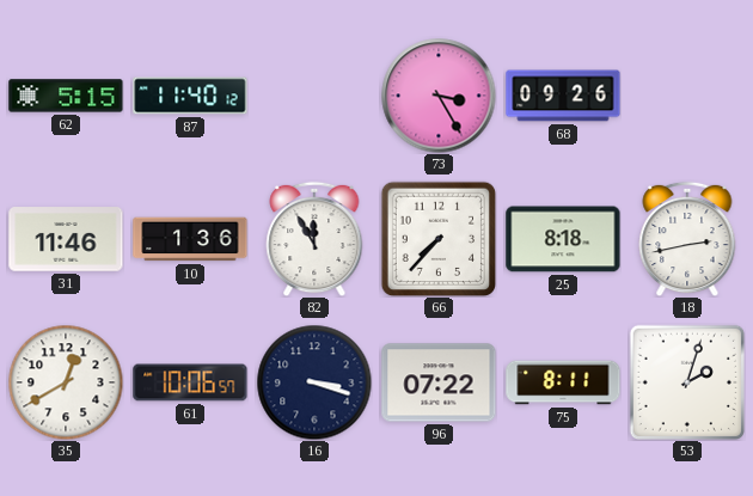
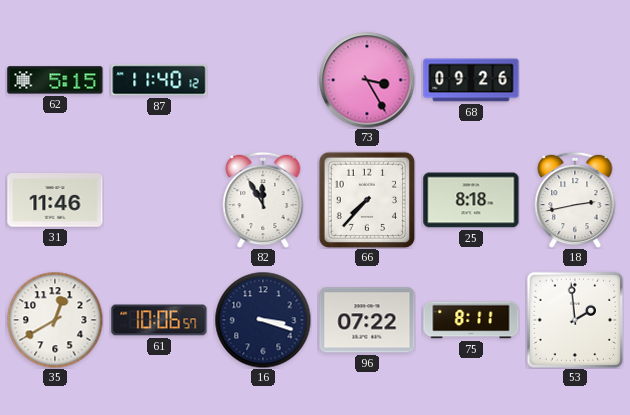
10: 1:36 -> none (190, 239)
53: 2:03 -> 1:59 (574, 319)
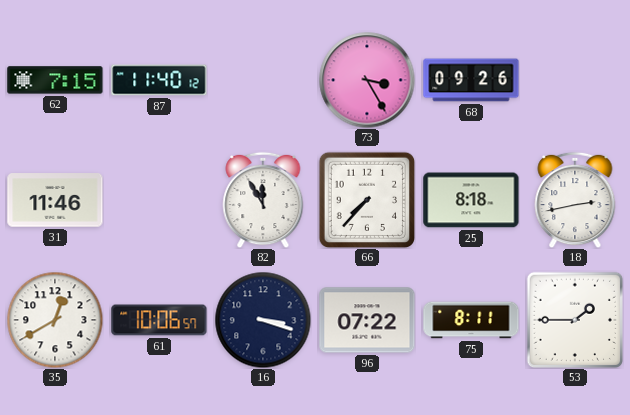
62: 5:15 -> 7:15 (55, 80)
53: 1:59 -> 1:45 (574, 319)
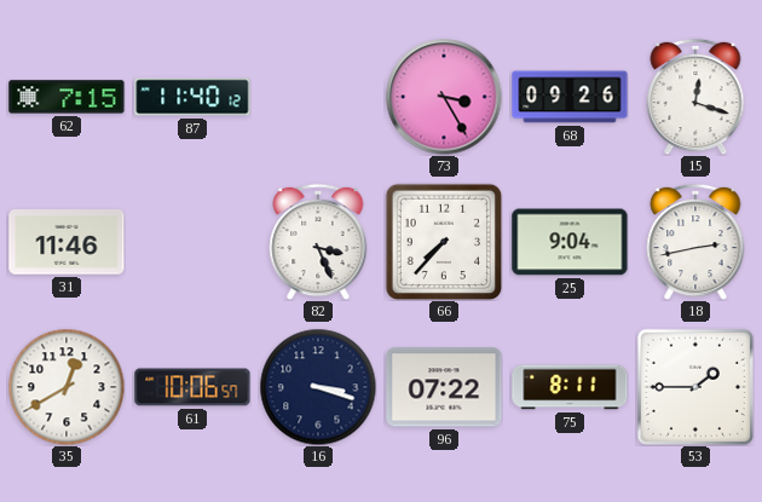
15: none -> 12:18 (695, 97)
82: 11:55 -> 3:26 (318, 242)
25: 8:18 -> 9:04 (570, 242)
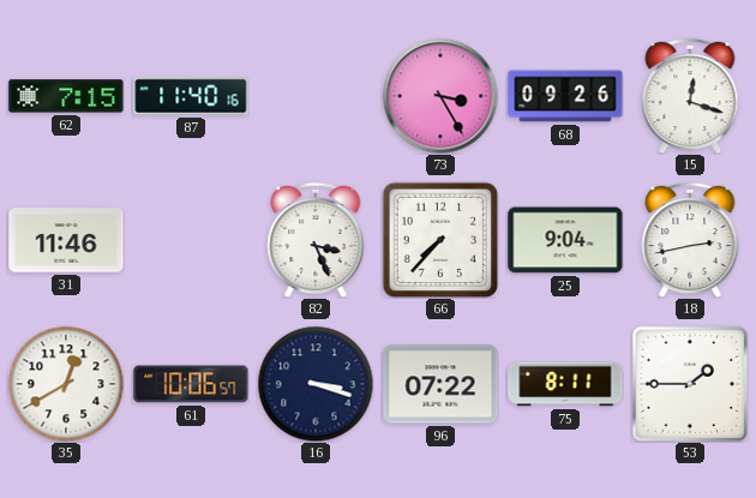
87: 11:40:12 -> 11:40:16 (191, 96)
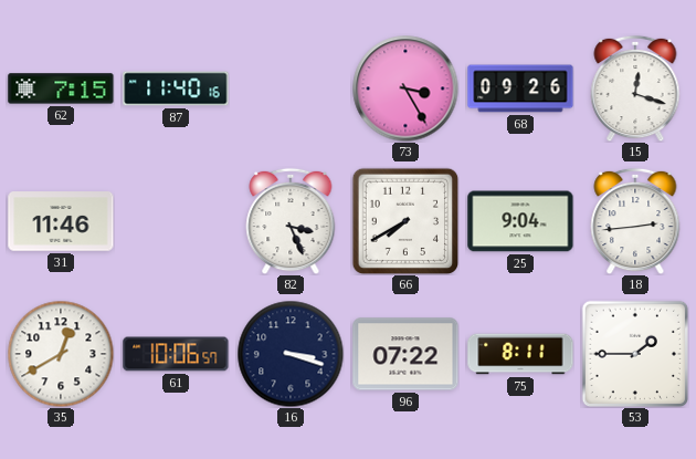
66: 7:37 -> 7:40 (405, 221)
18: 2:43 -> 2:44 (635, 221)
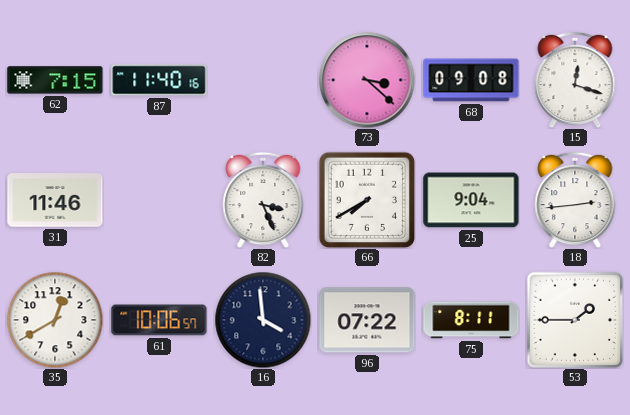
73: 3:25 -> 3:22 (367, 80)
68: 09:26 -> 09:08 (471, 80)
16: 3:18 -> 3:59 (263, 320)
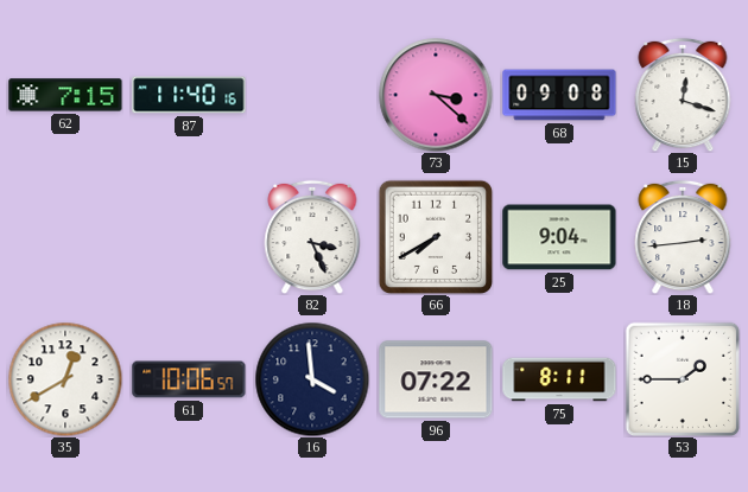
31: 11:46 -> none (55, 200)
